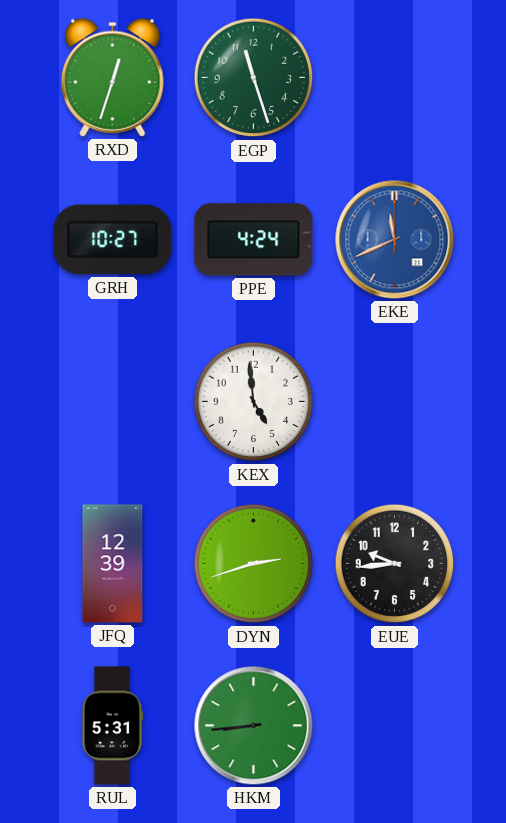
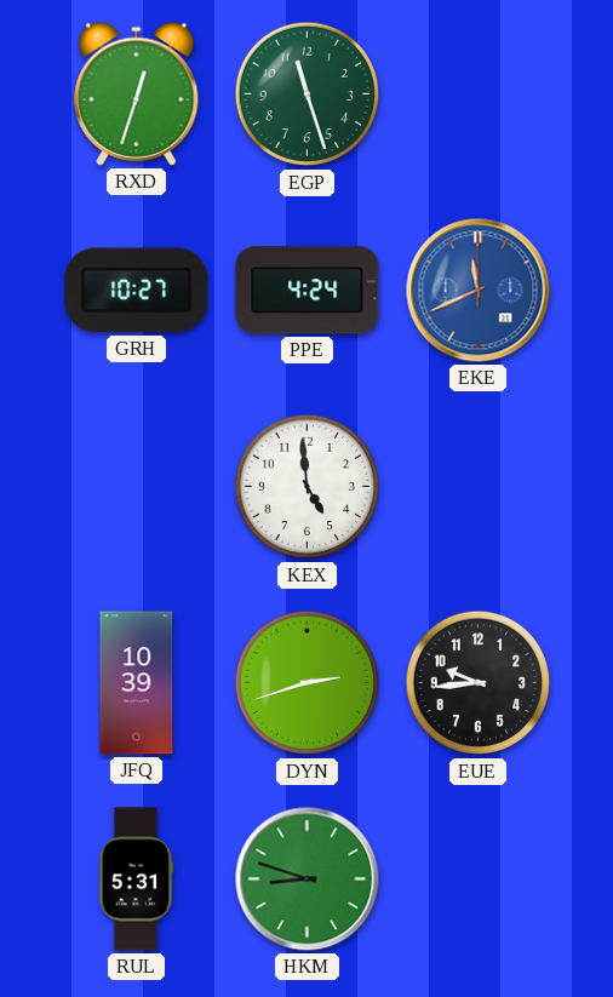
JFQ: 12:39 -> 10:39 (137, 683)
HKM: 8:44 -> 8:48 (308, 879)
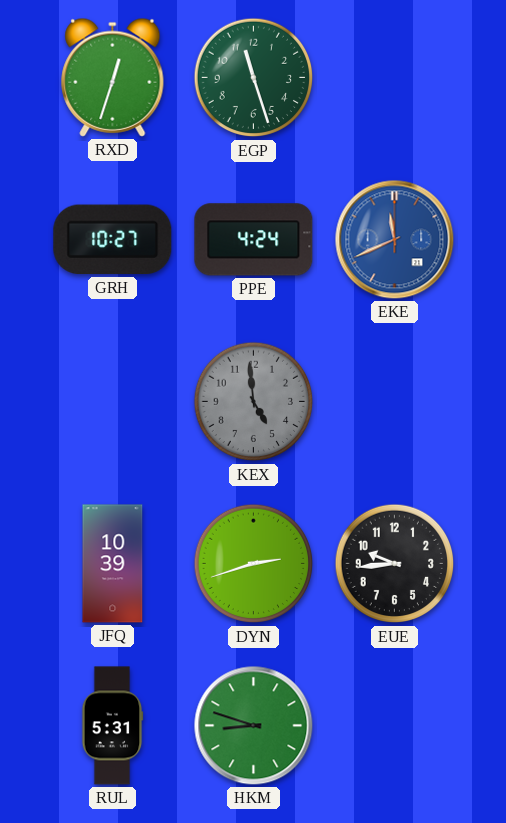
KEX dial: white -> grey (254, 402)
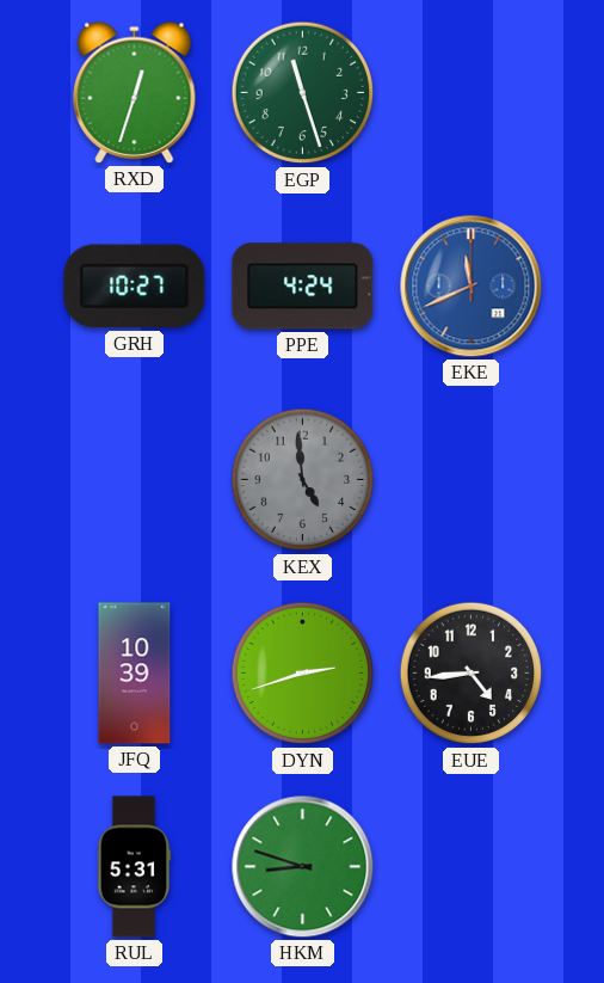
EUE: 9:44 -> 4:44 (472, 674)
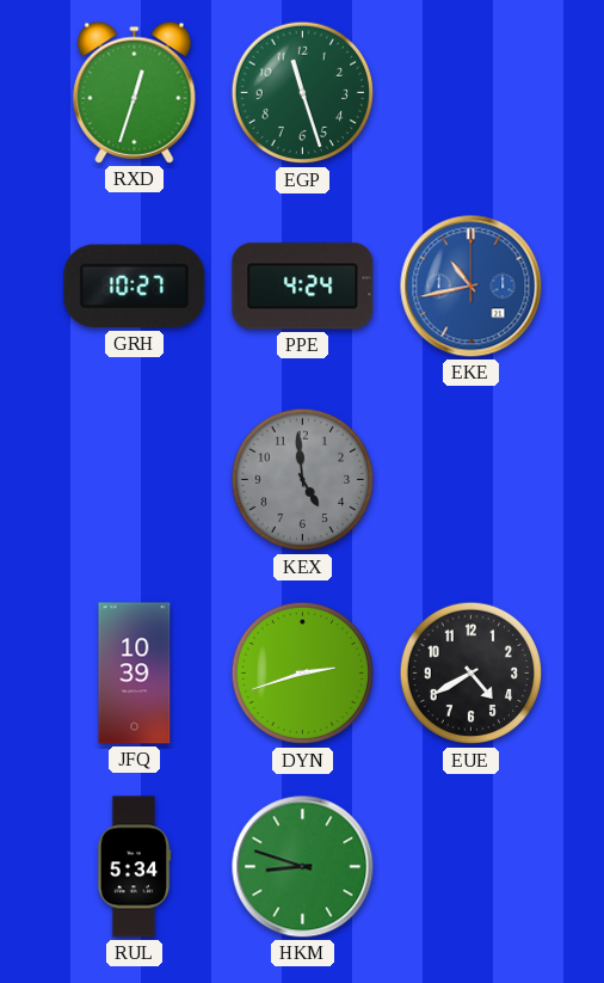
EKE: 11:41 -> 10:43 (472, 287)
EUE: 4:44 -> 4:40 (472, 674)
RUL: 5:31 -> 5:34 (134, 867)
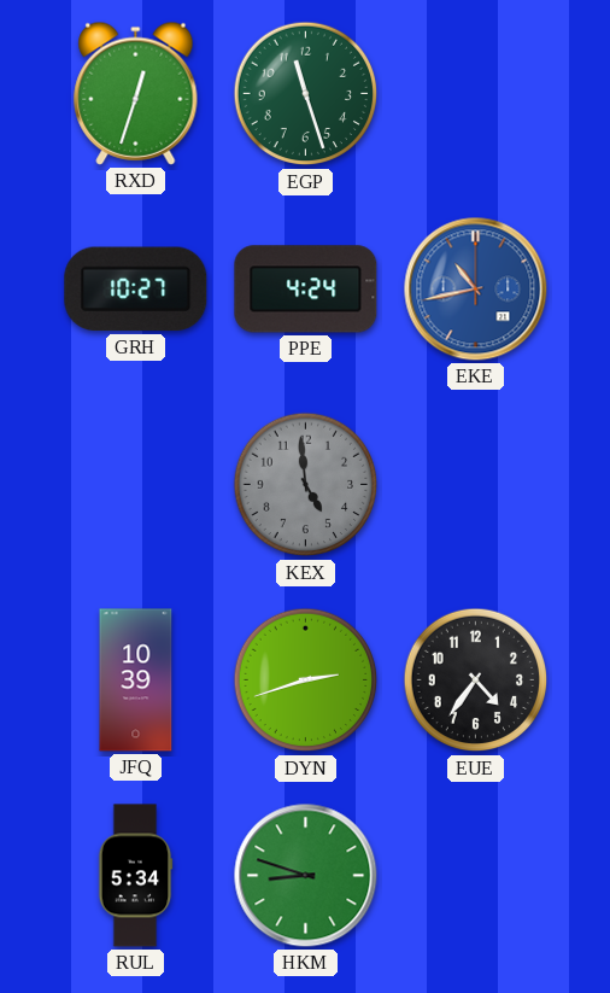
EUE: 4:40 -> 4:36 (476, 681)
